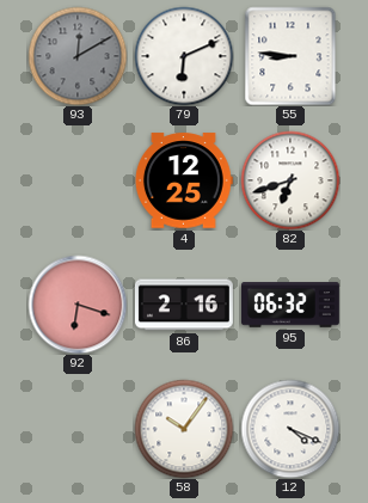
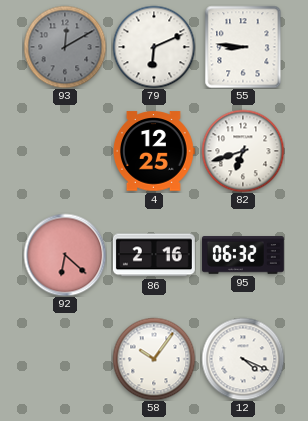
92: 6:18 -> 6:22 (65, 255)
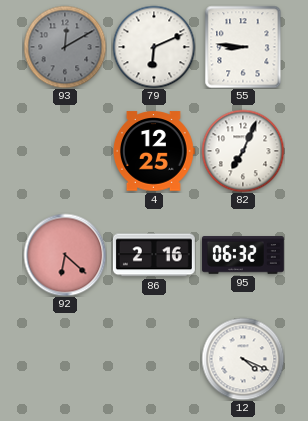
82: 6:42 -> 7:04 (243, 151)
58: 10:06 -> none (154, 359)
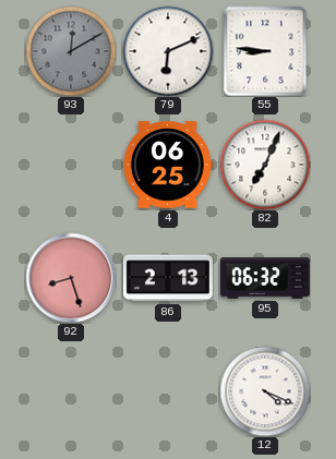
4: 12:25 -> 06:25 (168, 165)
92: 6:22 -> 8:27 (71, 278)
86: 2:16 -> 2:13 (168, 278)
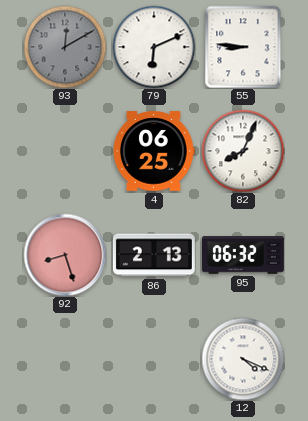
82: 7:04 -> 8:04 (243, 151)
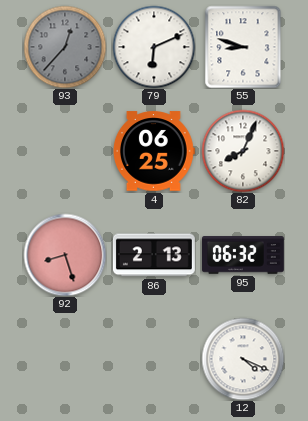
93: 12:10 -> 12:37 (65, 47)
55: 8:46 -> 8:48 (243, 47)
